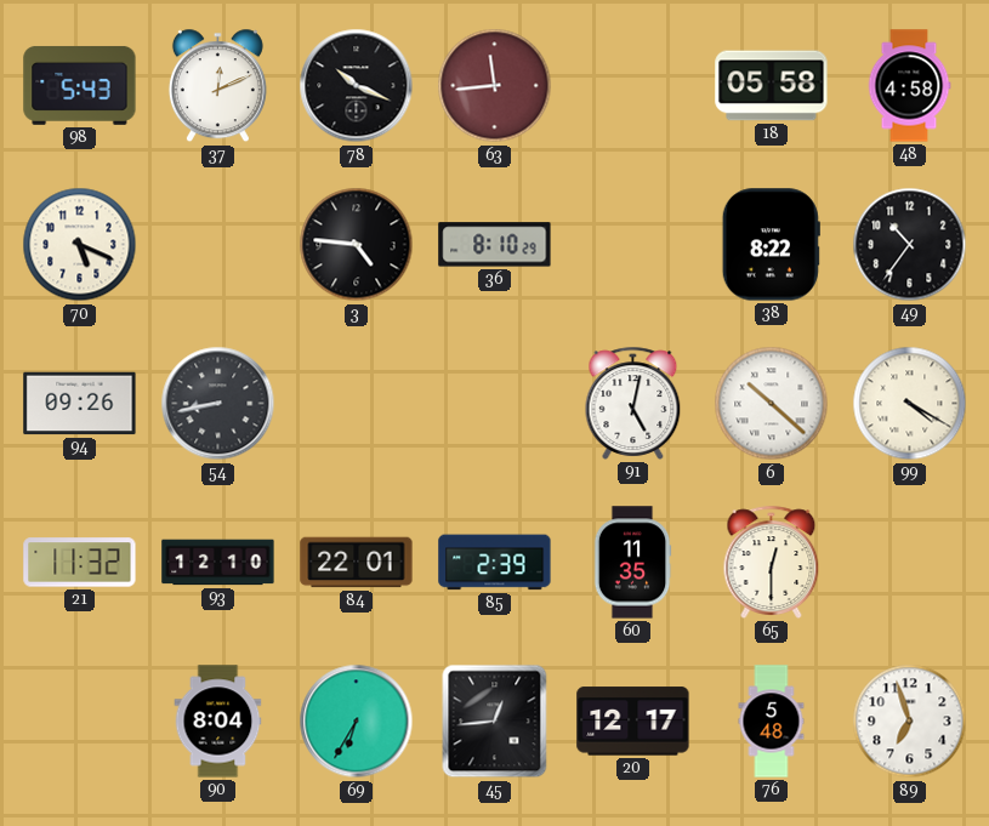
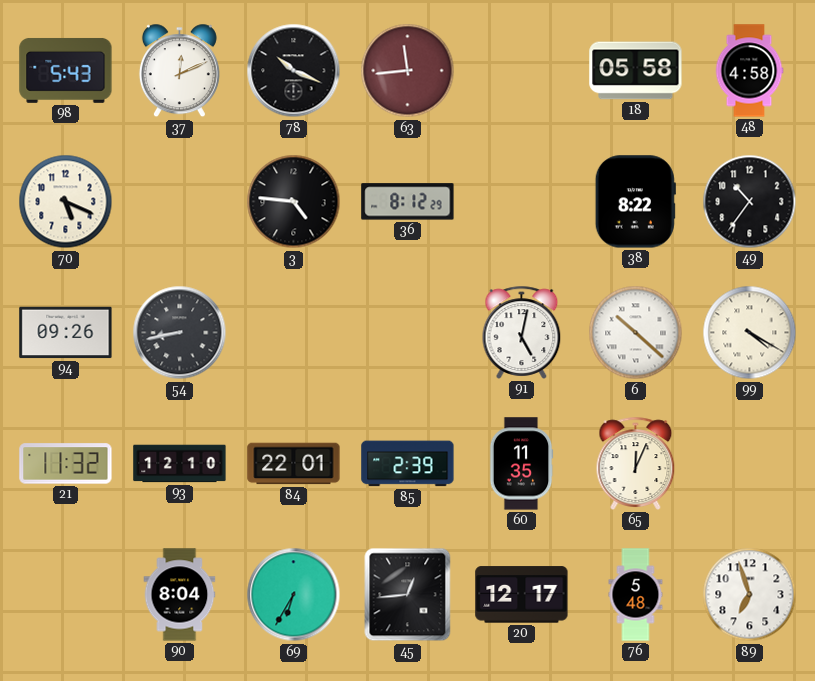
36: 8:10 -> 8:12 (408, 202)
65: 12:30 -> 12:04 (636, 463)
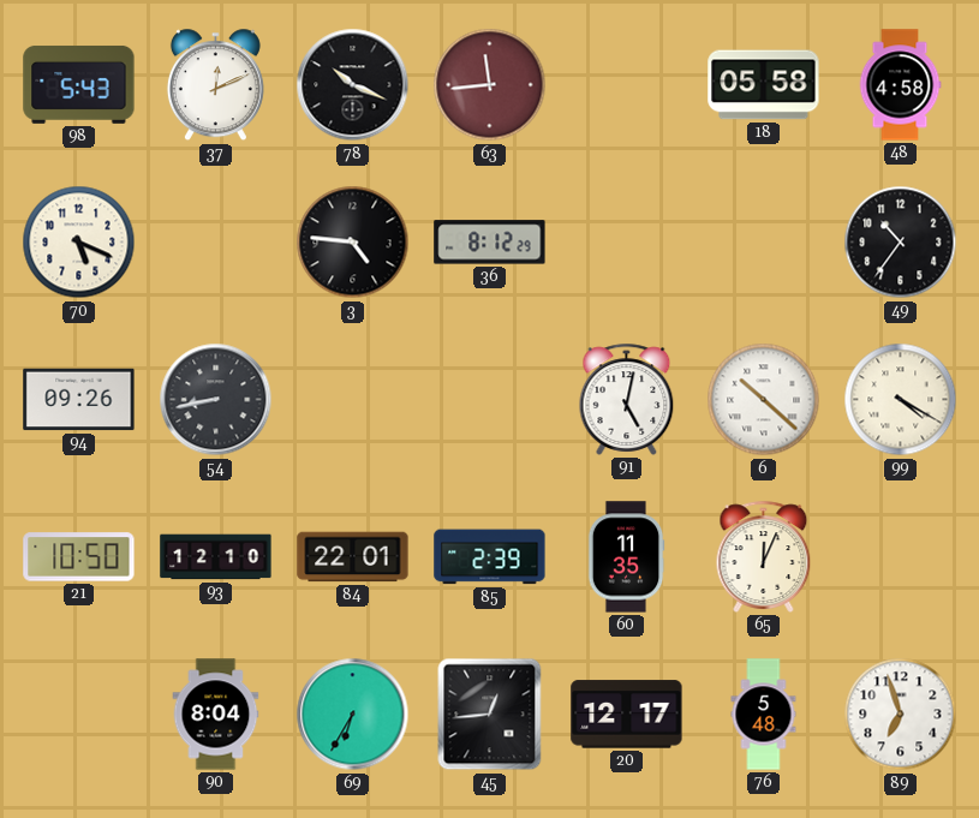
38: 8:22 -> none (635, 202)
21: 11:32 -> 10:50 (79, 557)
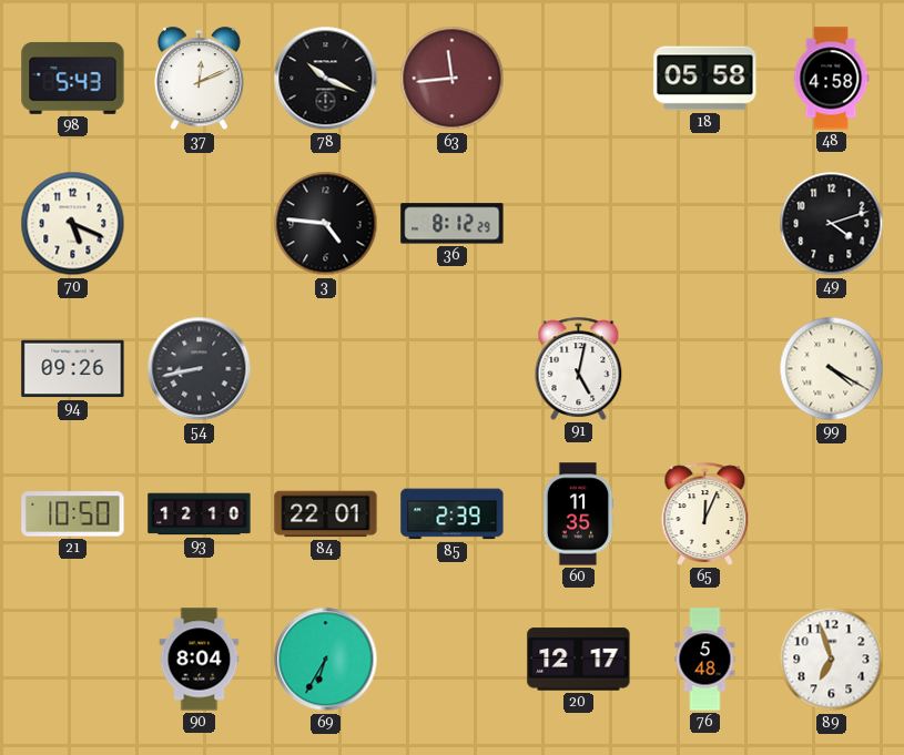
49: 10:36 -> 4:12 (832, 224)
6: 10:22 -> none (764, 400)
45: 12:44 -> none (490, 715)
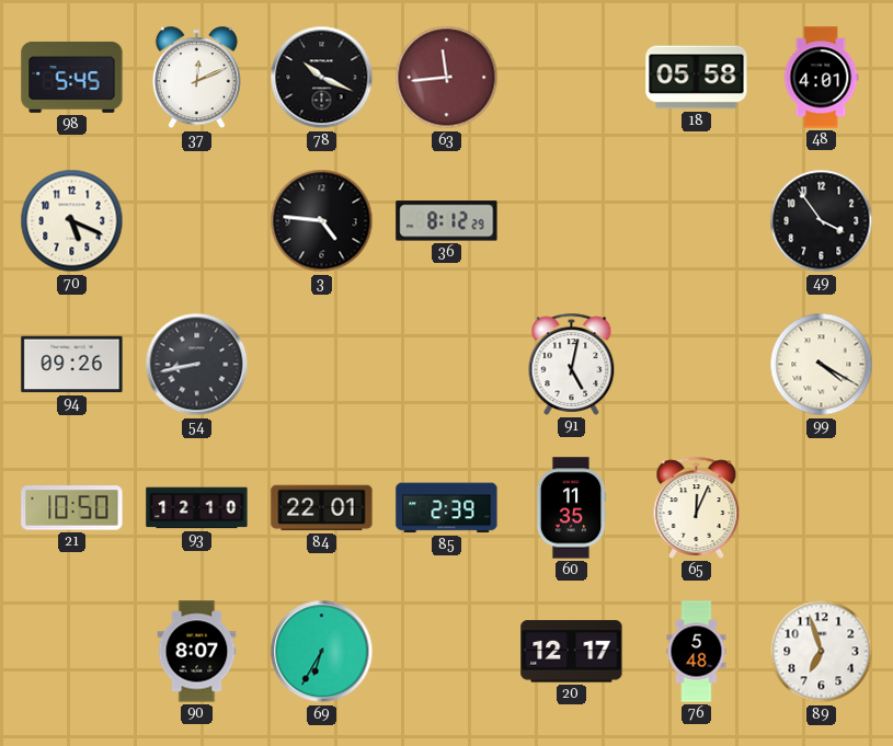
98: 5:43 -> 5:45 (72, 77)
48: 4:58 -> 4:01 (821, 78)
49: 4:12 -> 3:54 (822, 221)
90: 8:04 -> 8:07 (197, 652)
